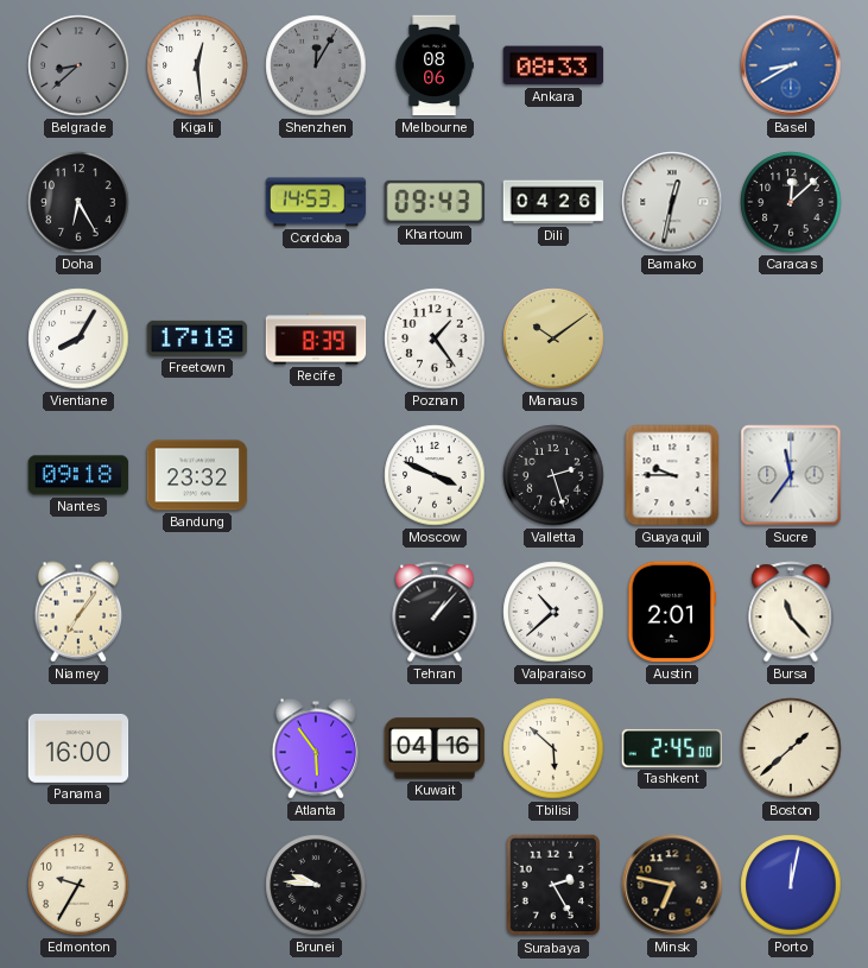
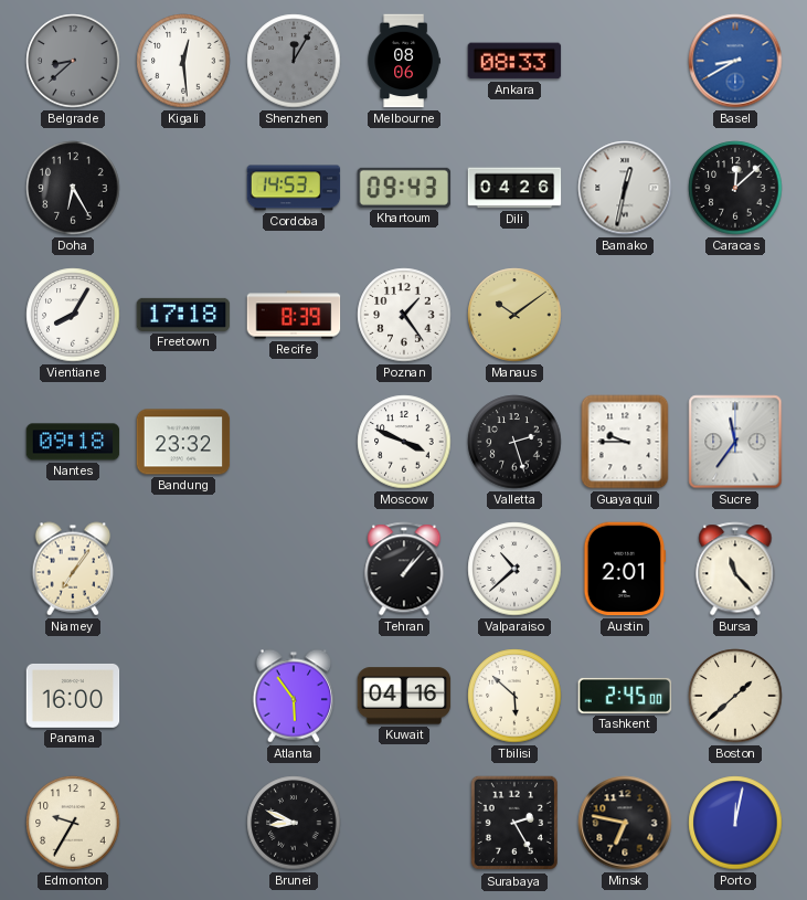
Brunei: 9:46 -> 8:49 (294, 823)
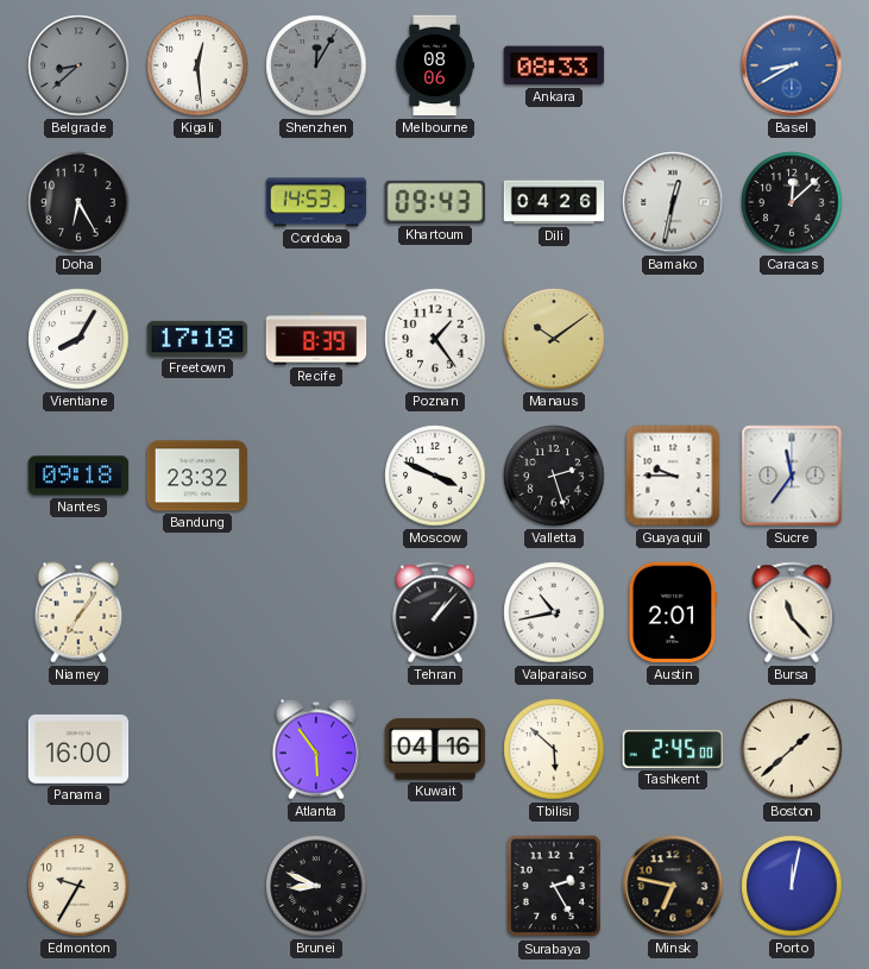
Valparaiso: 10:38 -> 10:43 (554, 612)
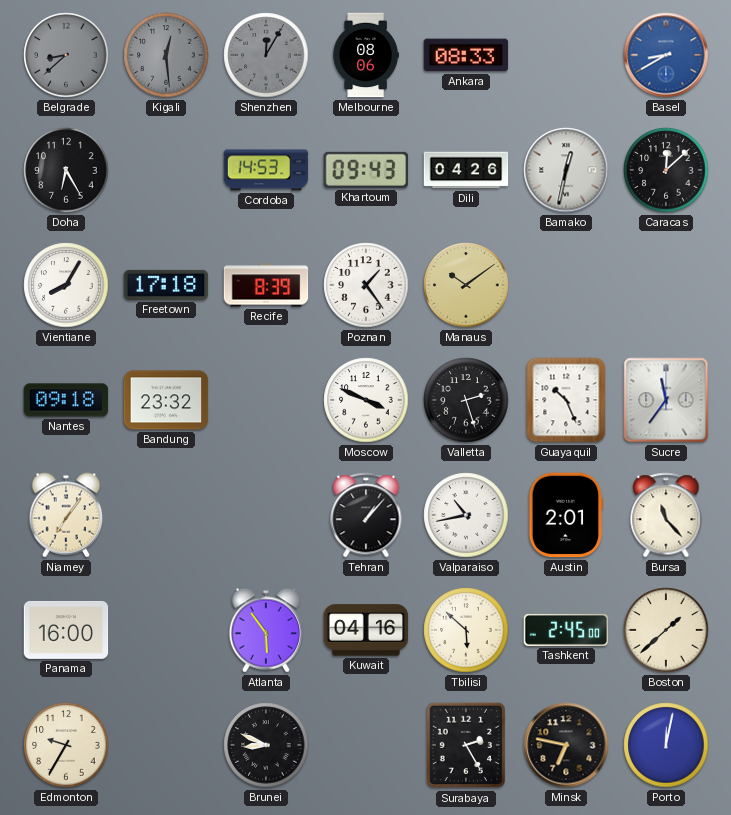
Kigali dial: white -> grey (166, 55)
Guayaquil: 9:45 -> 10:26 (566, 400)
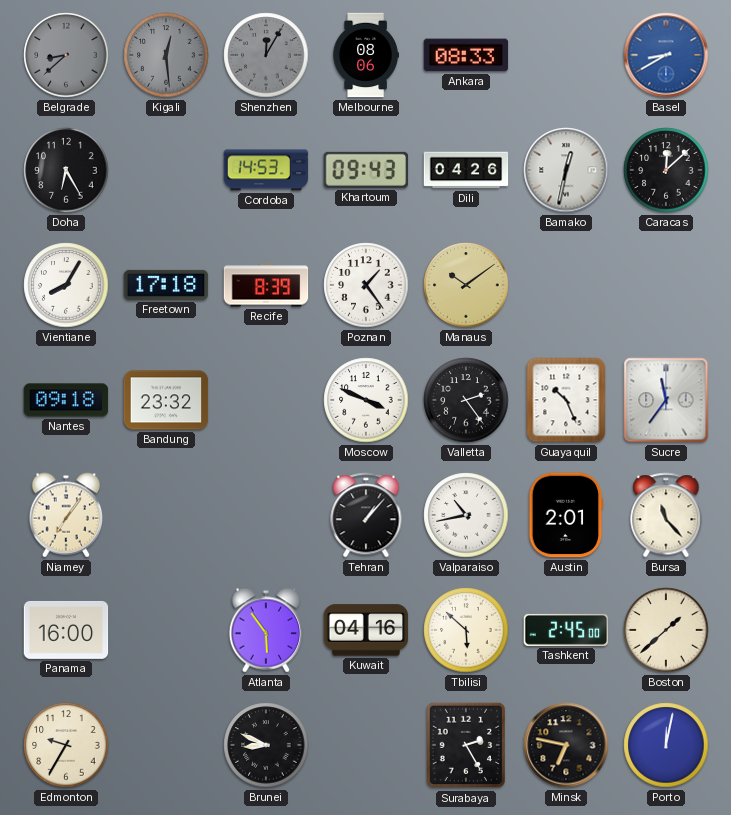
Valletta: 2:27 -> 2:24 (466, 400)
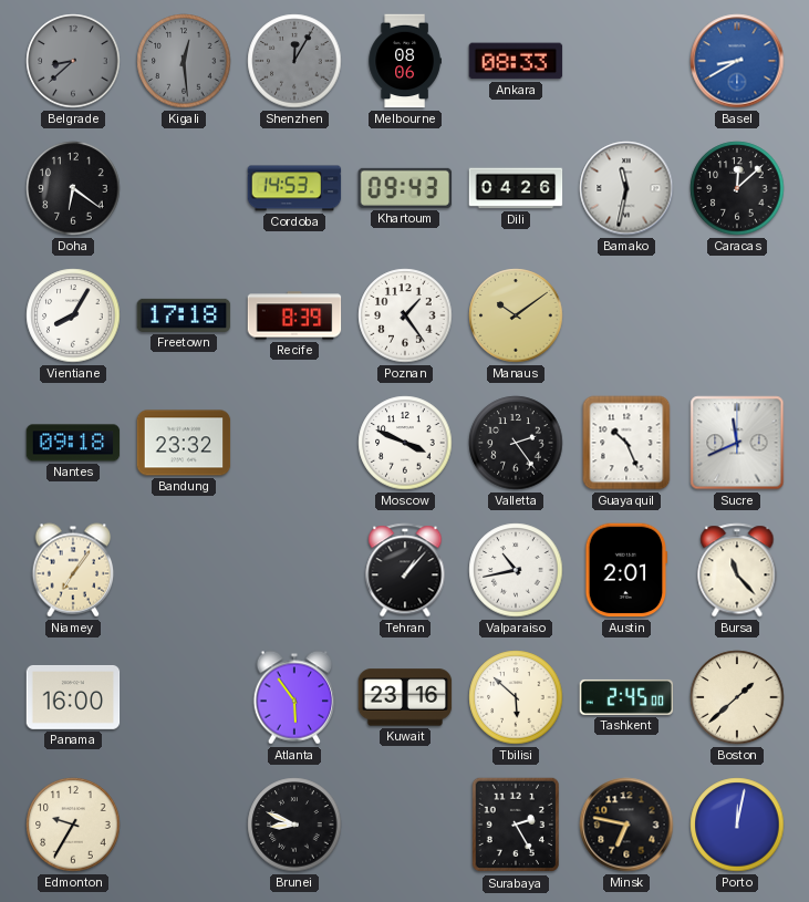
Doha: 6:25 -> 6:21 (73, 188)
Bamako: 12:32 -> 11:32 (626, 188)
Sucre: 11:36 -> 11:41 (737, 443)
Kuwait: 04:16 -> 23:16 (405, 697)
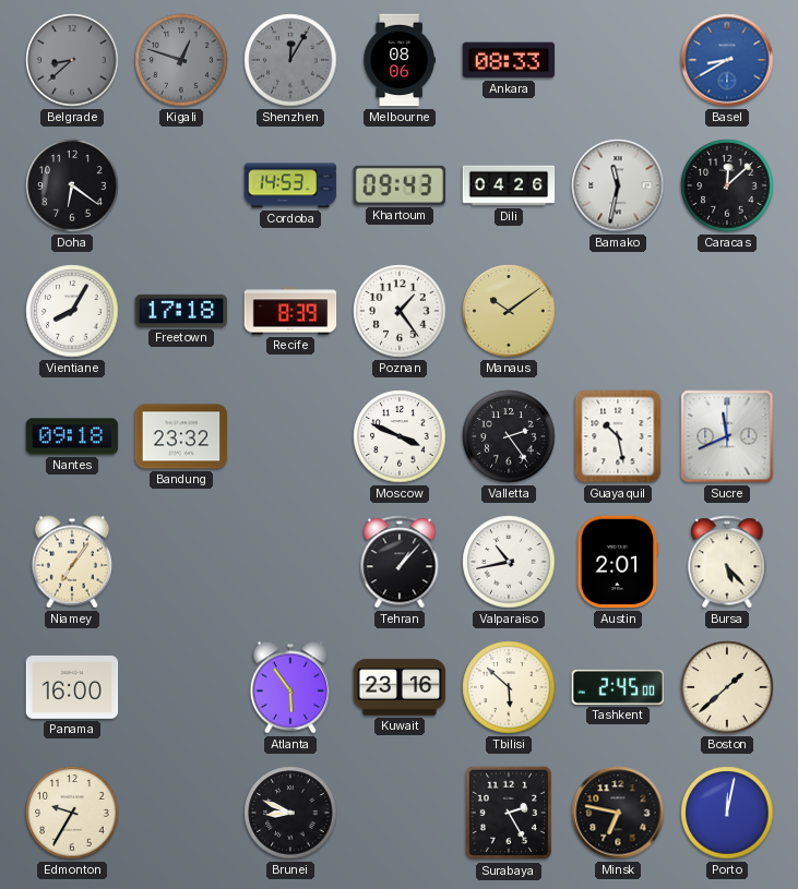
Kigali: 12:29 -> 12:48 (181, 60)
Guayaquil: 10:26 -> 10:28 (618, 436)
Bursa: 11:23 -> 5:23 (727, 562)
